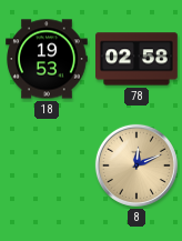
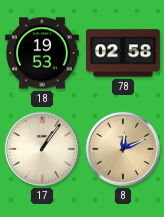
17: none -> 1:06 (42, 149)
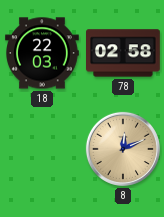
18: 19:53 -> 22:03 (43, 53)
17: 1:06 -> none (42, 149)
